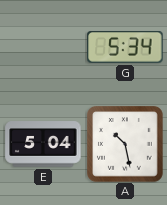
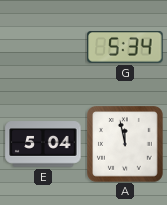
A: 10:28 -> 11:58 (126, 145)
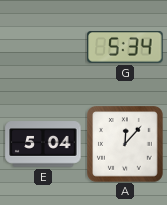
A: 11:58 -> 12:07 (126, 145)
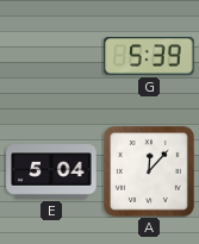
G: 5:34 -> 5:39 (149, 57)
